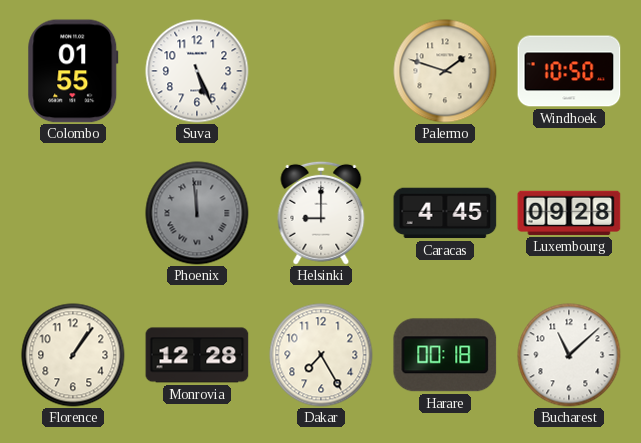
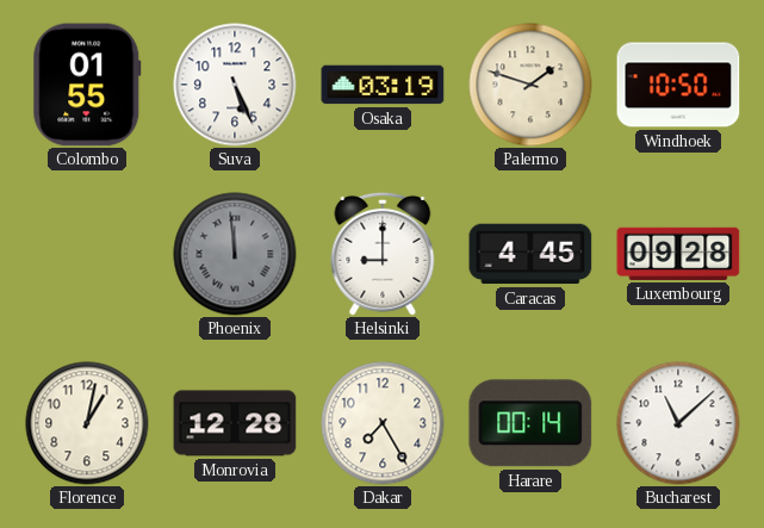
Osaka: none -> 03:19 (383, 85)
Florence: 1:06 -> 1:02 (87, 423)
Harare: 00:18 -> 00:14 (530, 423)
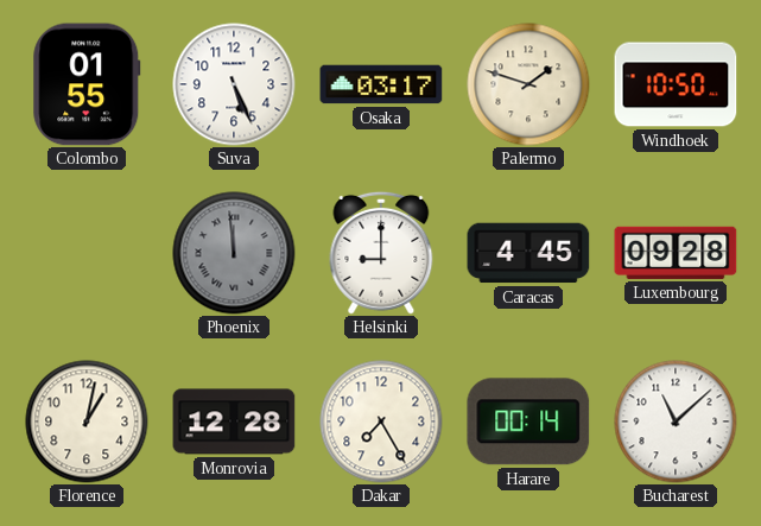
Osaka: 03:19 -> 03:17 (381, 84)
